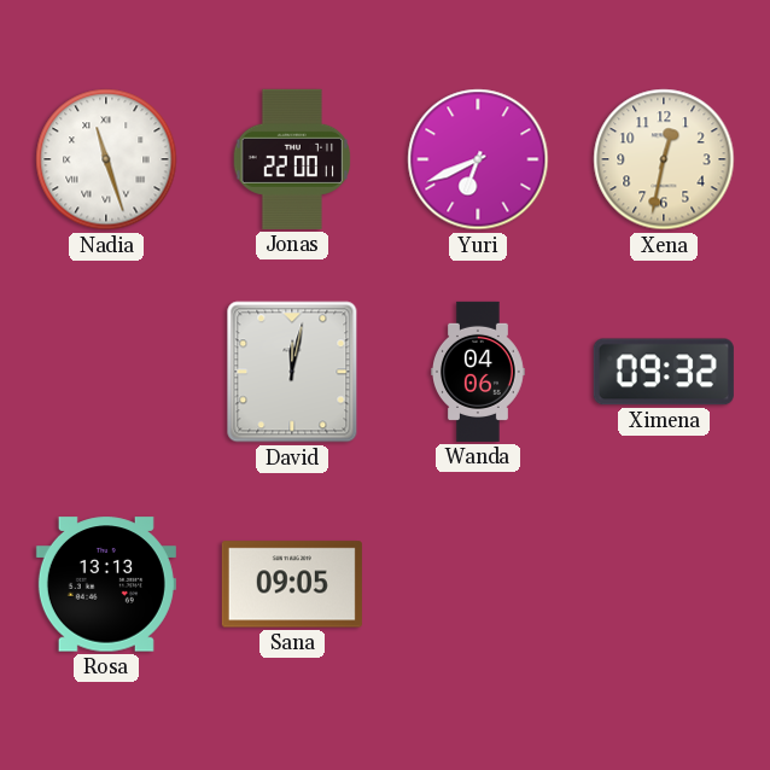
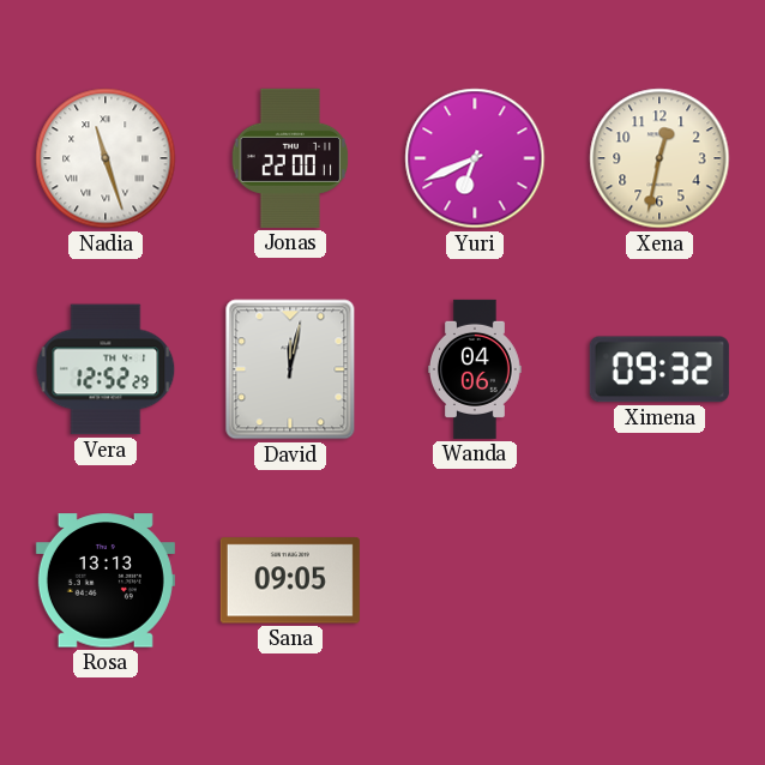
Vera: none -> 12:52 (106, 369)
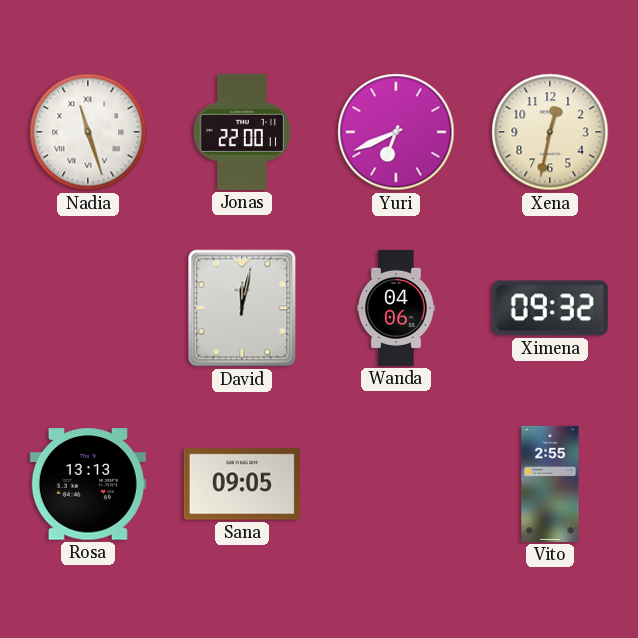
Vera: 12:52 -> none (106, 369)
Vito: none -> 2:55 (550, 484)
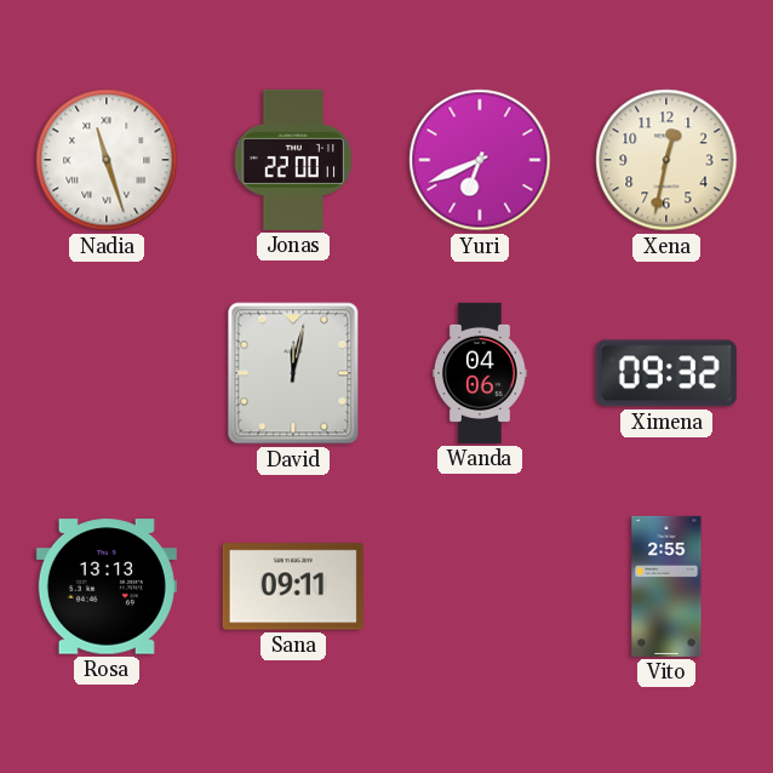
Sana: 09:05 -> 09:11 (293, 586)
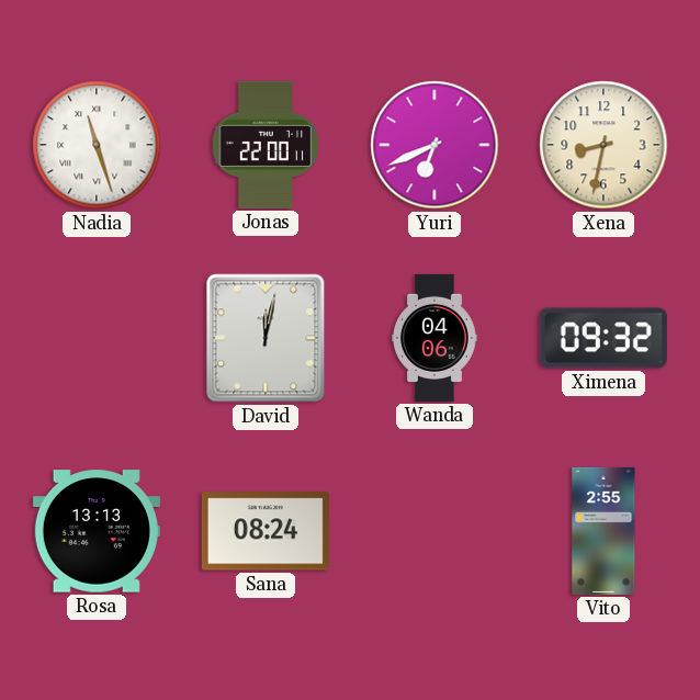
Xena: 12:32 -> 8:32 (603, 145)
Sana: 09:11 -> 08:24 (266, 531)
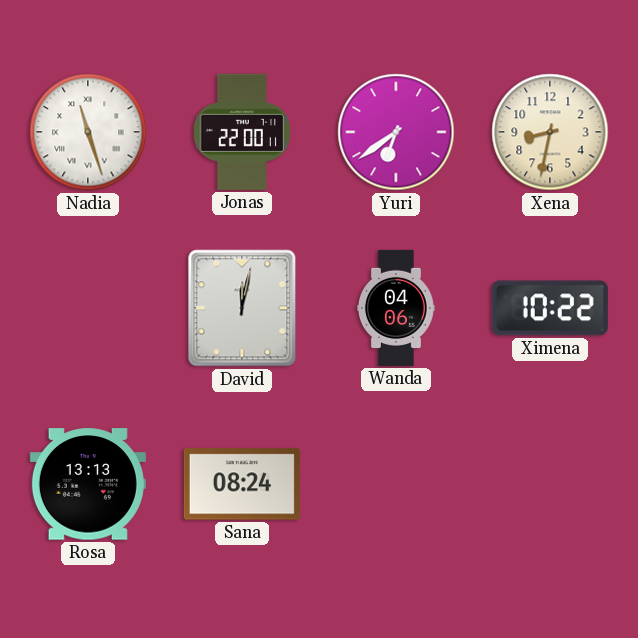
Yuri: 6:41 -> 6:39 (396, 132)
Ximena: 09:32 -> 10:22 (550, 308)
Vito: 2:55 -> none (603, 531)
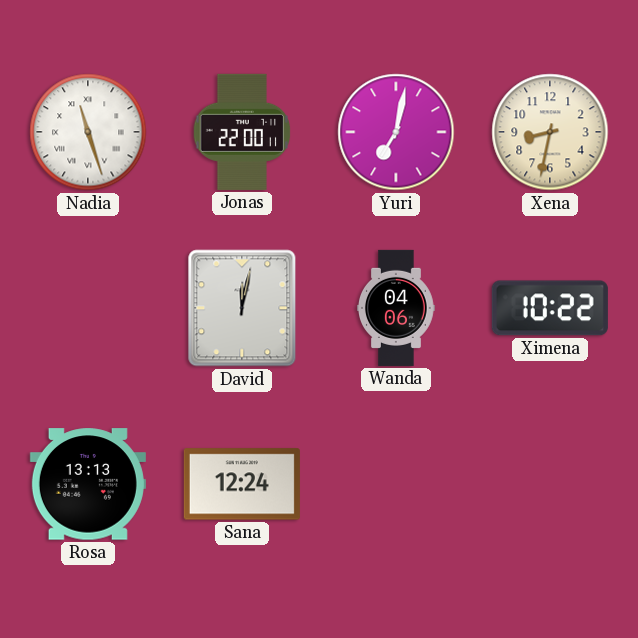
Yuri: 6:39 -> 7:02 (396, 132)
Sana: 08:24 -> 12:24 (242, 484)
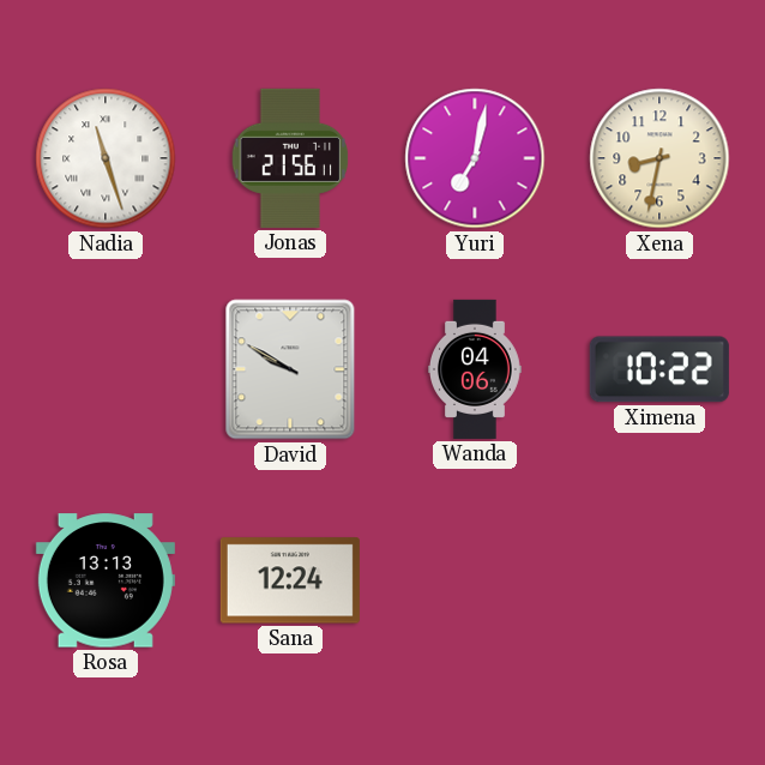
Jonas: 22:00 -> 21:56 (290, 158)
David: 12:02 -> 9:50 (290, 369)
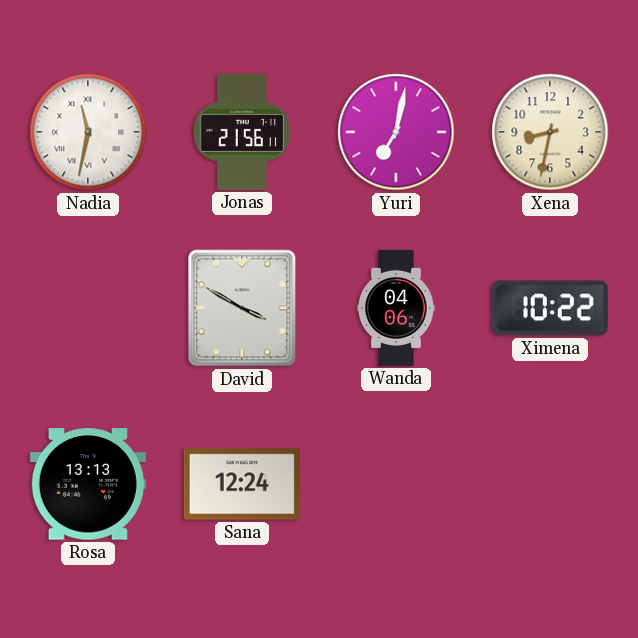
Nadia: 11:27 -> 11:32 (88, 132)
David: 9:50 -> 3:50 (242, 308)
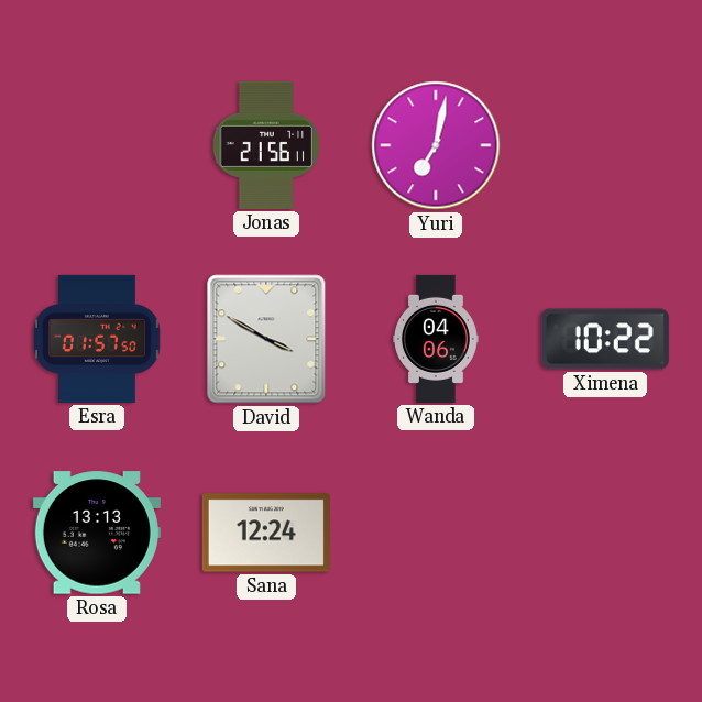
Nadia: 11:32 -> none (88, 132)
Xena: 8:32 -> none (550, 132)
Esra: none -> 01:57 (97, 339)
